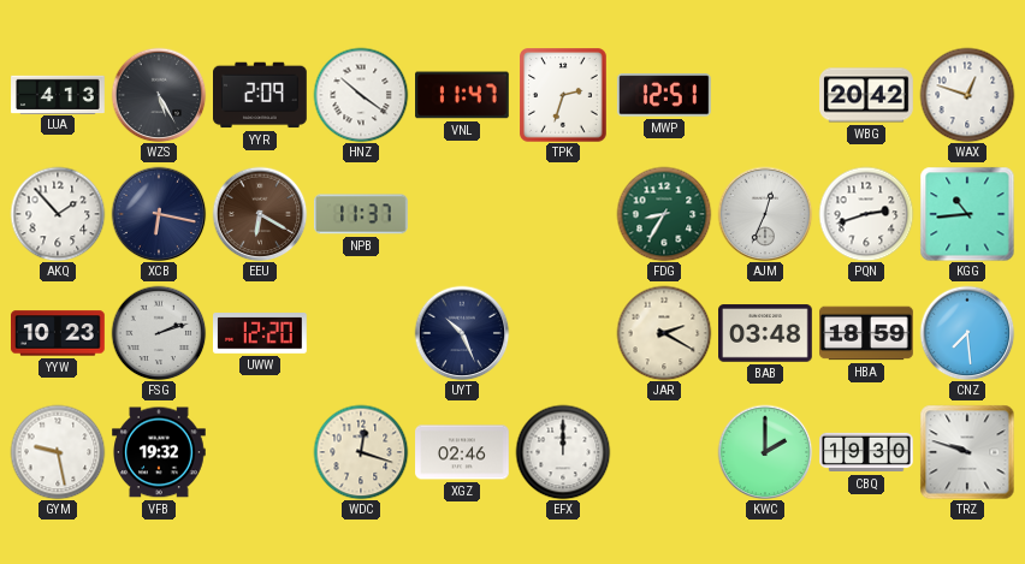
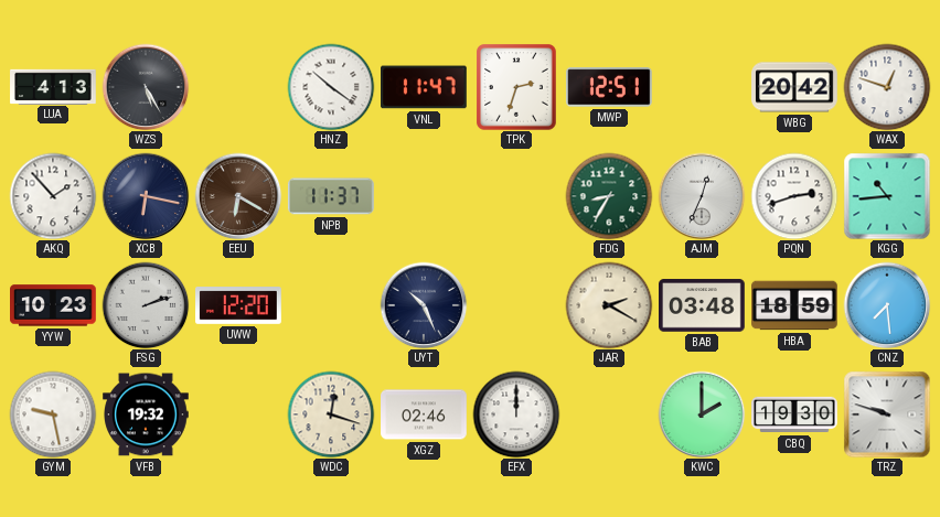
YYR: 2:09 -> none (261, 95)
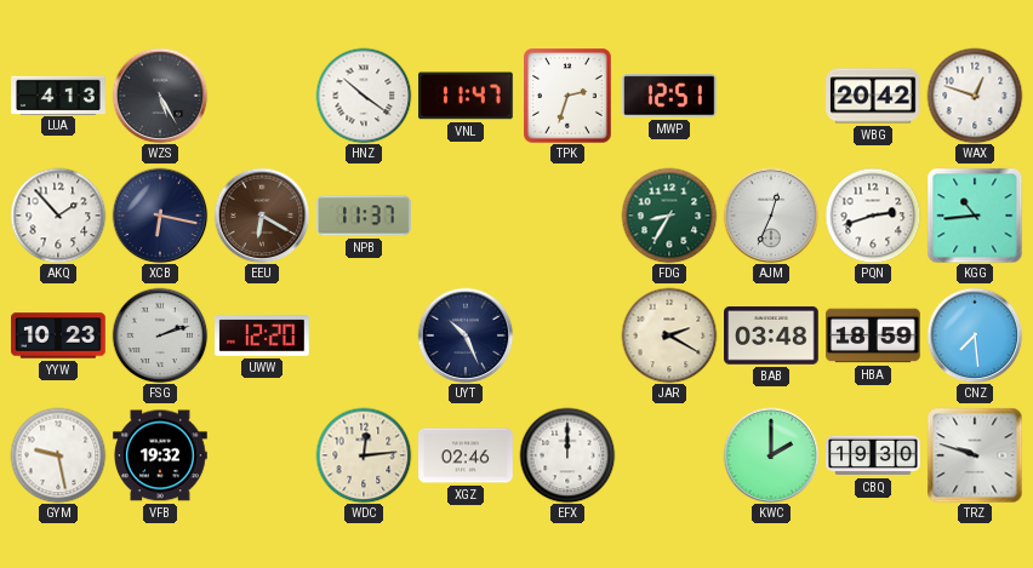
WDC: 12:18 -> 12:14 (364, 455)
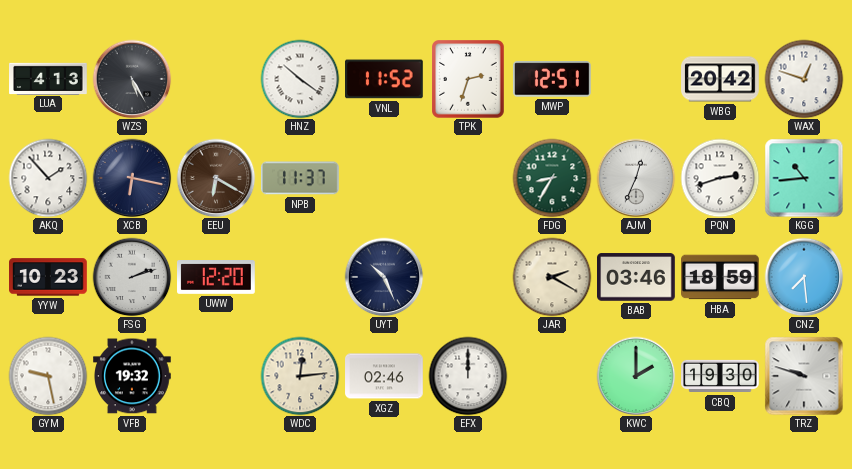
VNL: 11:47 -> 11:52 (385, 79)
BAB: 03:48 -> 03:46 (637, 277)
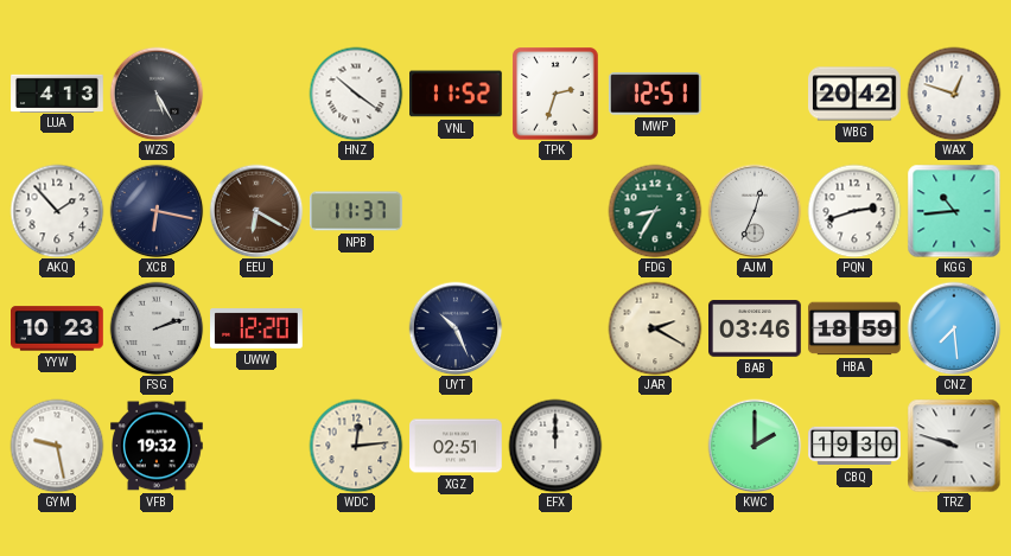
XGZ: 02:46 -> 02:51 (456, 446)
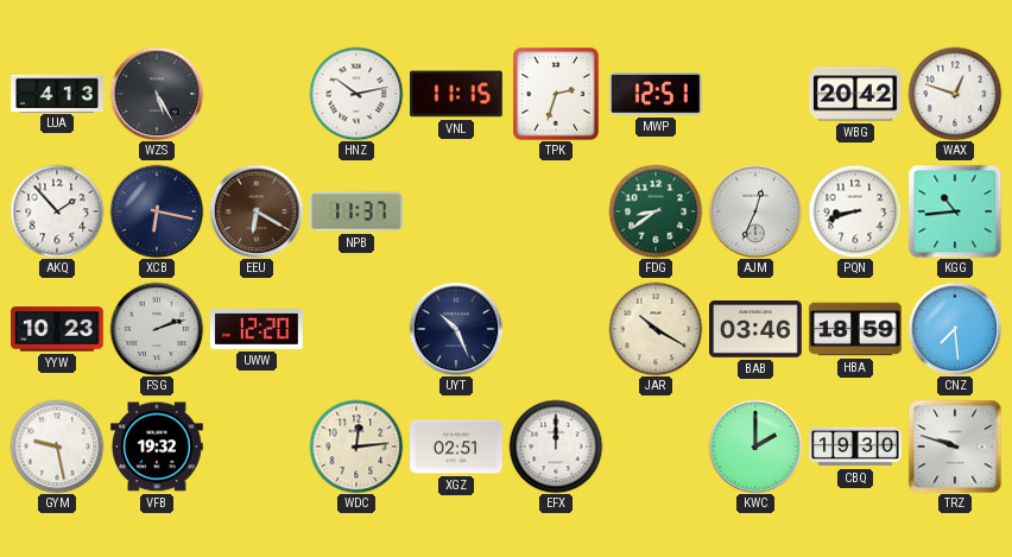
HNZ: 10:21 -> 10:13 (356, 94)
VNL: 11:52 -> 11:15 (457, 94)
FDG: 8:35 -> 8:39 (656, 211)
PQN: 2:42 -> 8:42 (855, 211)
JAR: 2:20 -> 10:20 (656, 329)
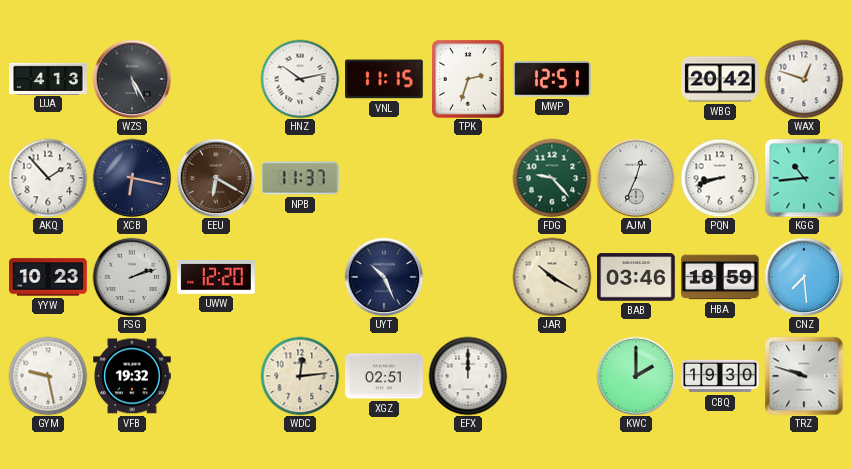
FDG: 8:39 -> 9:23 (552, 178)
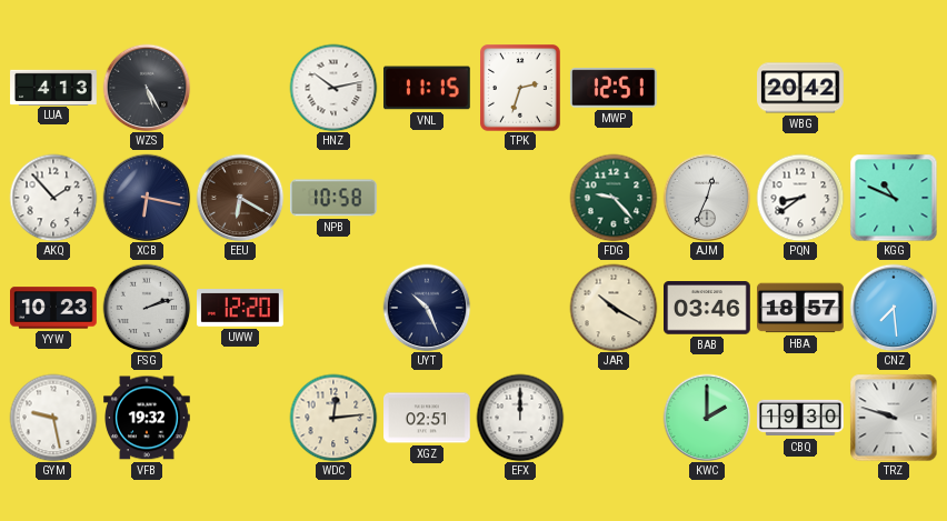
WAX: 12:48 -> none (804, 79)
NPB: 11:37 -> 10:58 (333, 198)
PQN: 8:42 -> 8:39 (800, 198)
KGG: 10:44 -> 10:49 (894, 198)
HBA: 18:59 -> 18:57 (801, 308)
